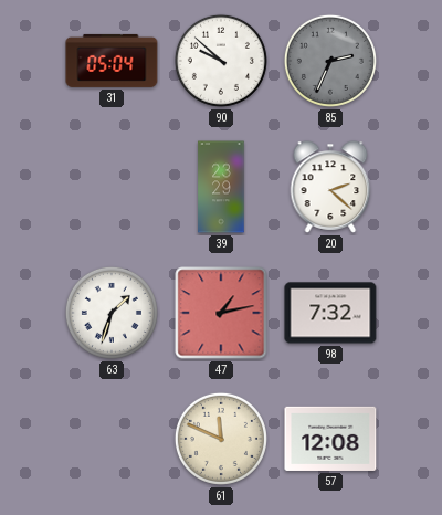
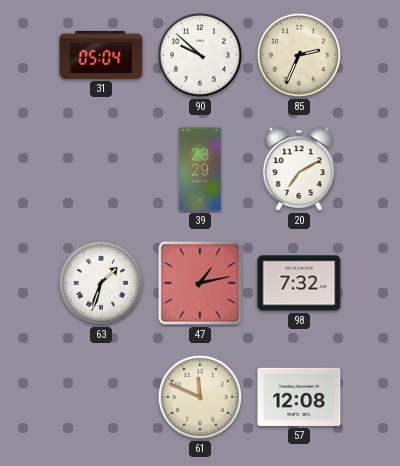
85 dial: grey -> cream (299, 55)
20: 2:22 -> 7:10 (299, 169)
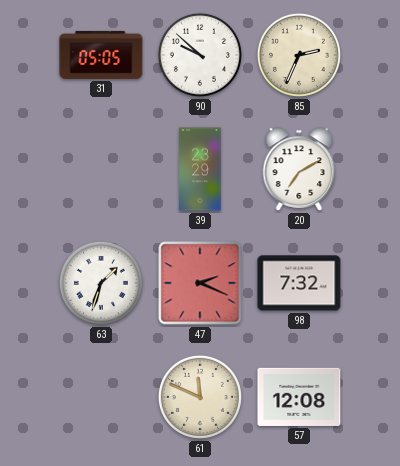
31: 05:04 -> 05:05 (101, 55)
47: 1:13 -> 2:19 (200, 283)
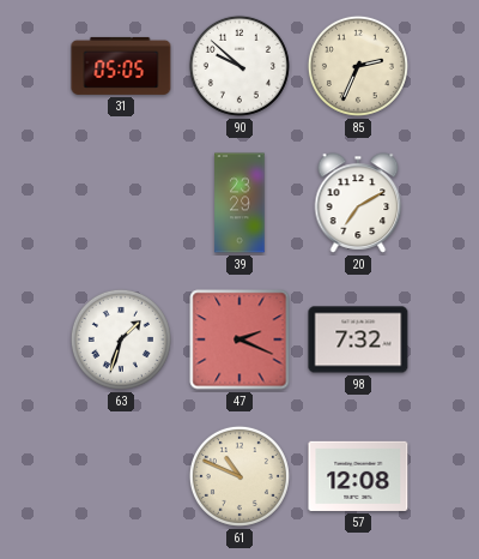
61: 11:49 -> 10:49 (239, 476)
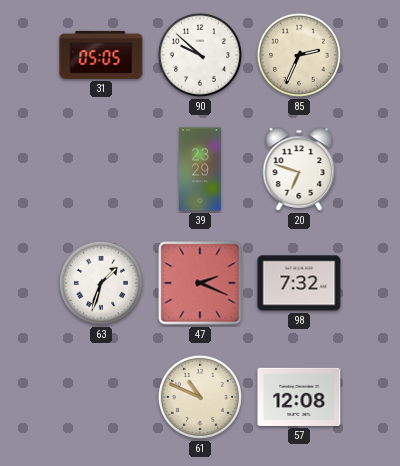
20: 7:10 -> 6:48 (299, 169)
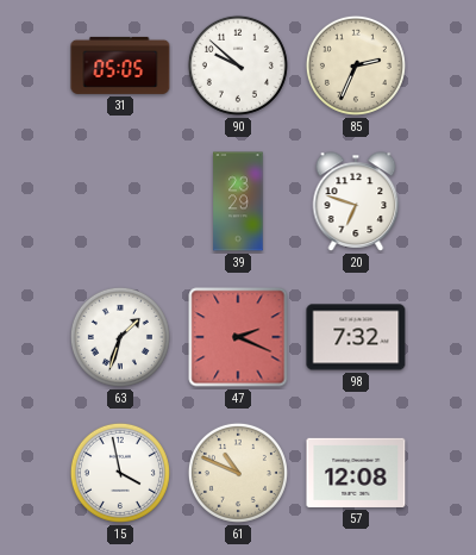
15: none -> 3:58 (120, 473)
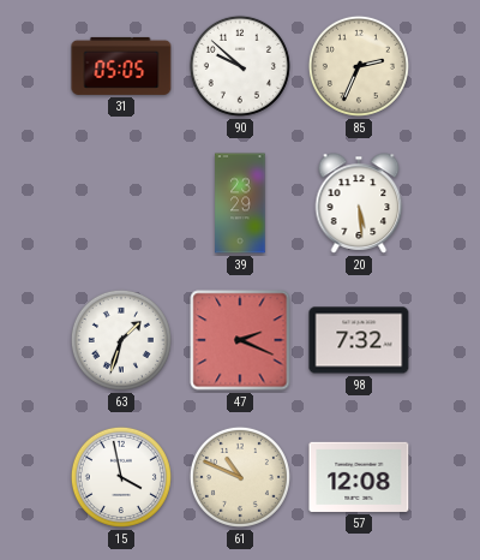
20: 6:48 -> 5:29 (359, 203)
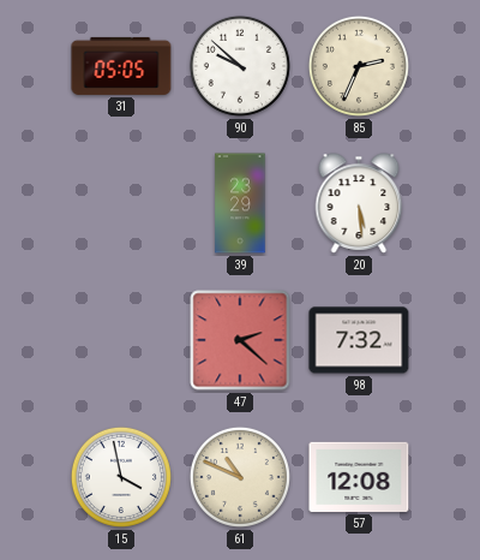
63: 1:33 -> none (121, 340)
47: 2:19 -> 2:22 (240, 340)
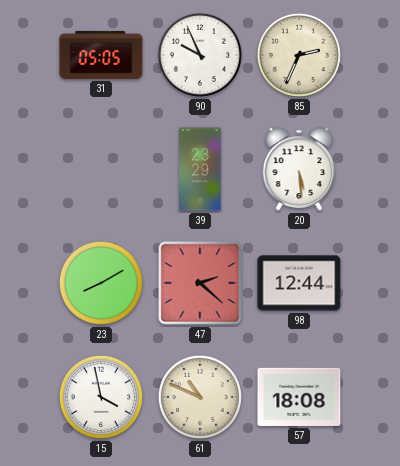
90: 9:52 -> 9:56 (200, 55)
23: none -> 8:10 (101, 283)
98: 7:32 -> 12:44 (299, 283)
57: 12:08 -> 18:08 (299, 397)
